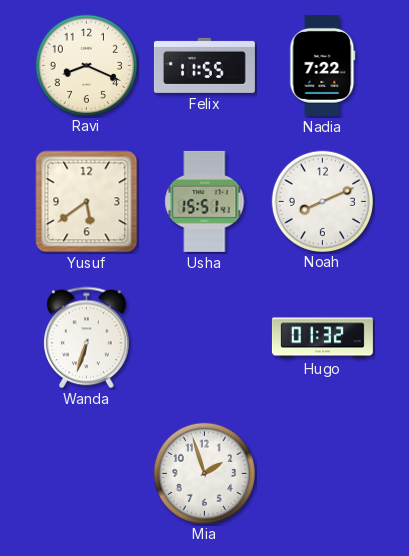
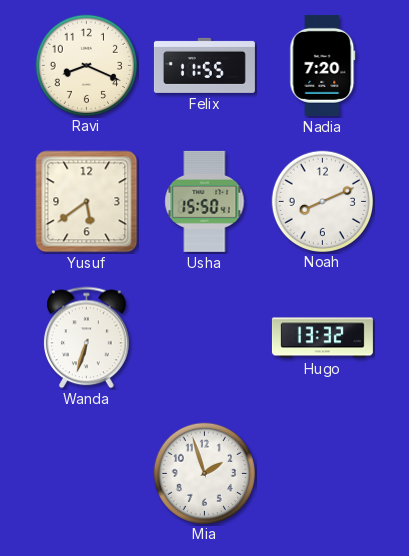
Nadia: 7:22 -> 7:20 (323, 65)
Usha: 15:51 -> 15:50 (205, 201)
Hugo: 01:32 -> 13:32 (322, 338)
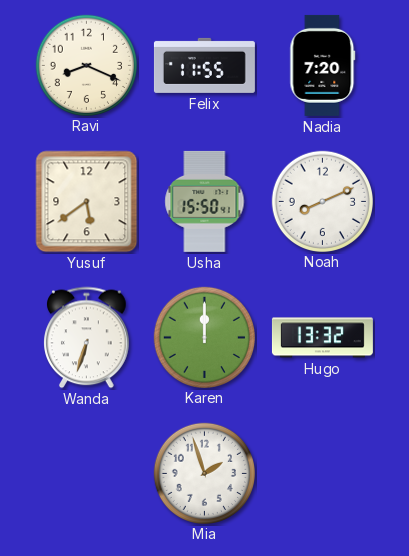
Karen: none -> 12:00 (204, 337)
